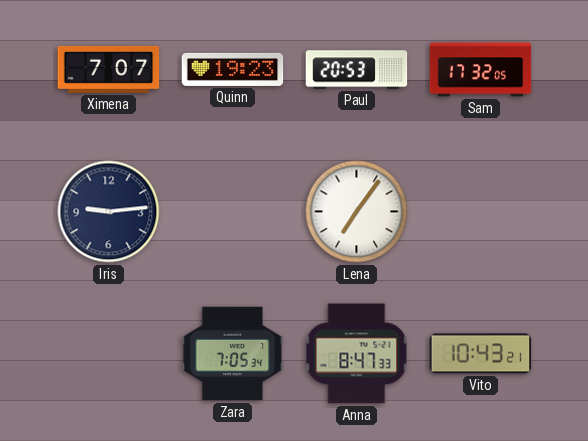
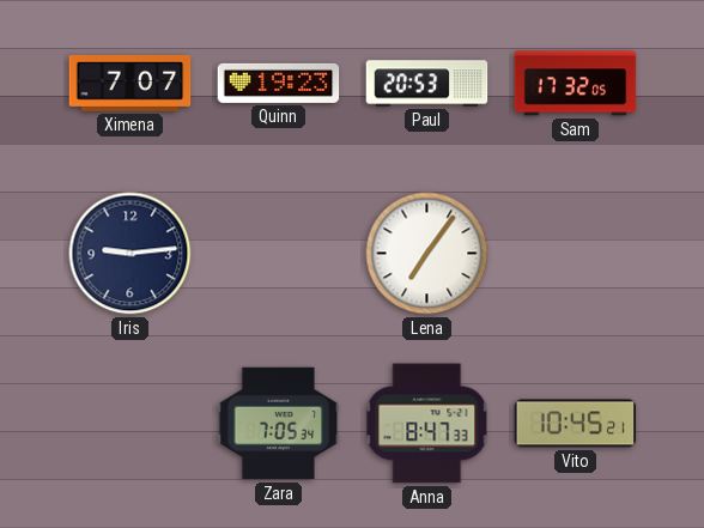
Vito: 10:43 -> 10:45 (576, 424)
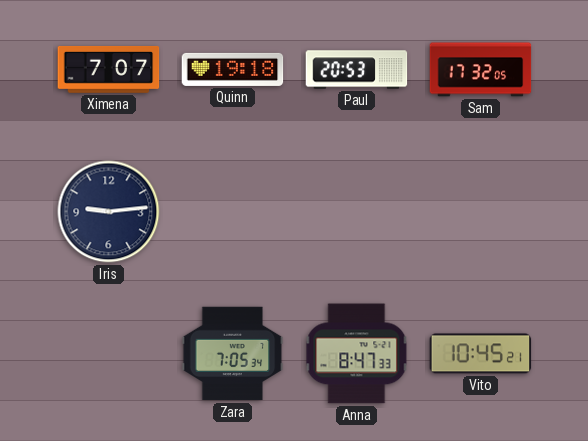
Quinn: 19:23 -> 19:18 (233, 69)
Lena: 7:06 -> none (427, 254)
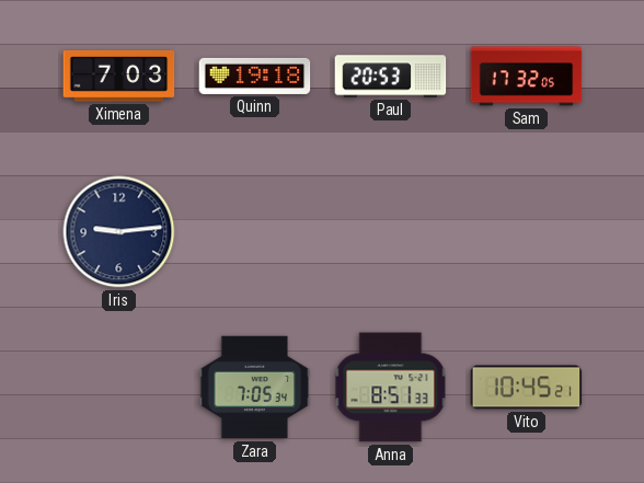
Ximena: 7:07 -> 7:03 (119, 76)
Anna: 8:47 -> 8:51 (391, 388)
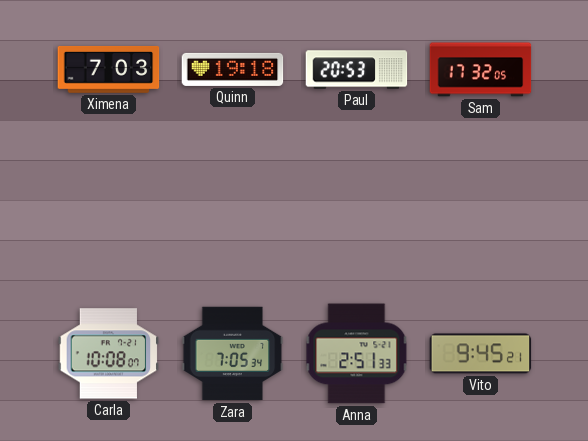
Iris: 9:14 -> none (119, 232)
Carla: none -> 10:08 (109, 354)
Anna: 8:51 -> 2:51 (357, 354)
Vito: 10:45 -> 9:45 (481, 354)
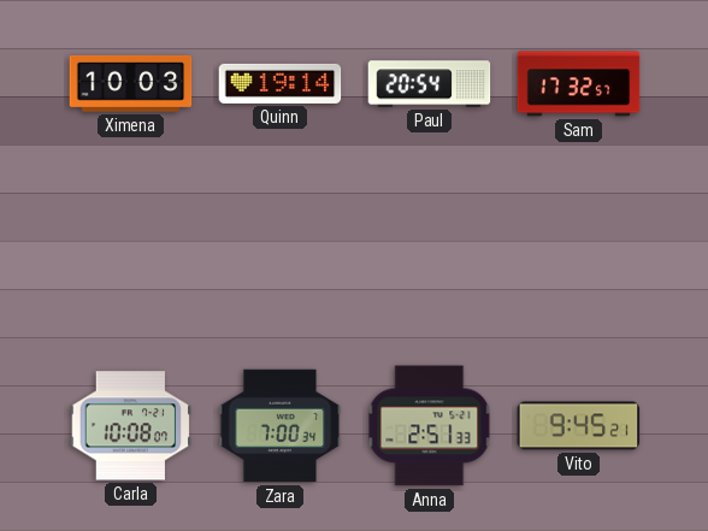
Ximena: 7:03 -> 10:03 (131, 83)
Quinn: 19:18 -> 19:14 (281, 83)
Paul: 20:53 -> 20:54 (430, 84)
Sam: 17:32:05 -> 17:32:57 (579, 84)
Zara: 7:05 -> 7:00 (281, 426)
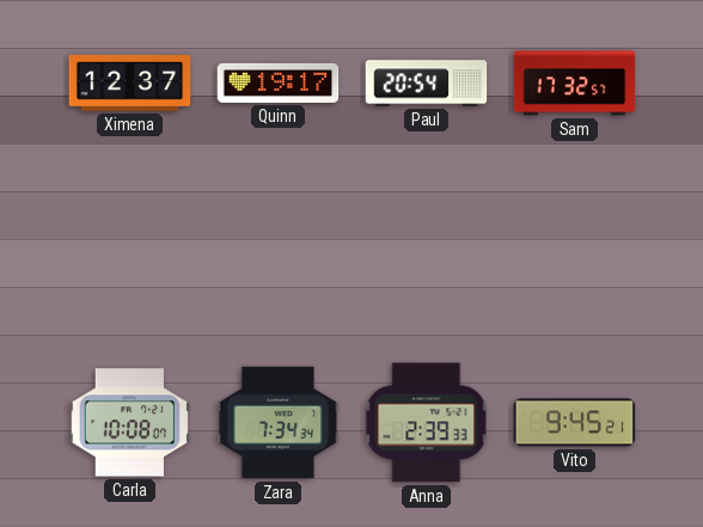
Ximena: 10:03 -> 12:37 (130, 82)
Quinn: 19:14 -> 19:17 (279, 82)
Zara: 7:00 -> 7:34 (279, 423)
Anna: 2:51 -> 2:39 (427, 423)
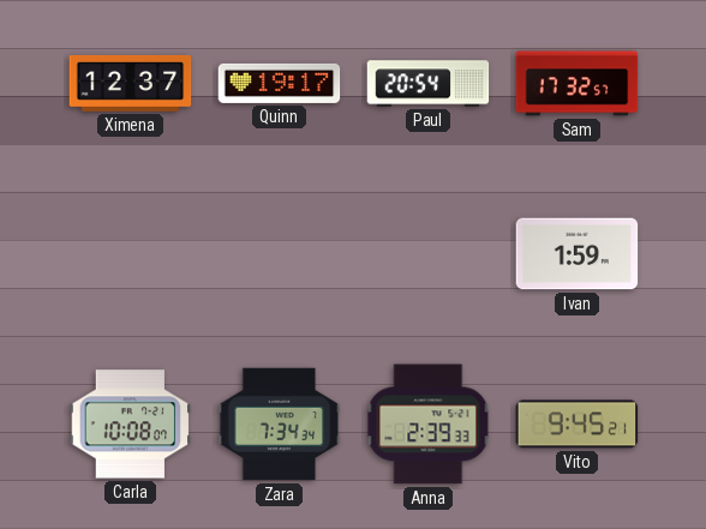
Ivan: none -> 1:59 (578, 254)
